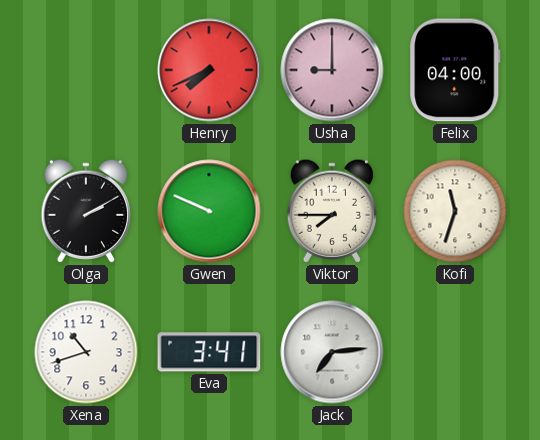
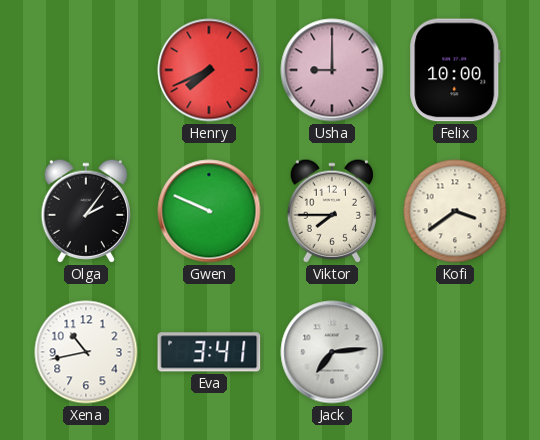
Felix: 04:00 -> 10:00 (455, 70)
Olga: 2:10 -> 2:06 (85, 211)
Kofi: 11:33 -> 3:39 (455, 211)
Xena: 10:42 -> 10:43 (86, 352)
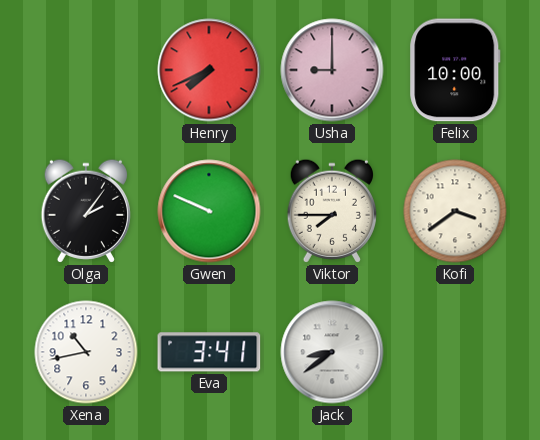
Jack: 7:14 -> 8:39 (332, 352)
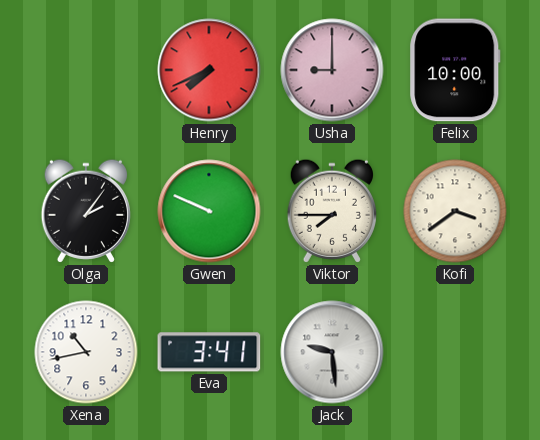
Jack: 8:39 -> 9:29 (332, 352)
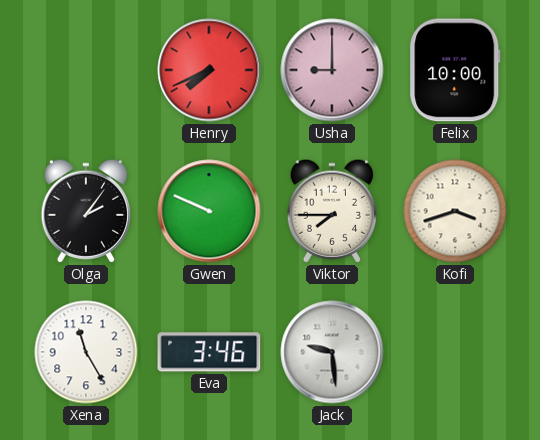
Kofi: 3:39 -> 3:42 (455, 211)
Xena: 10:43 -> 11:25 (86, 352)
Eva: 3:41 -> 3:46 (209, 352)
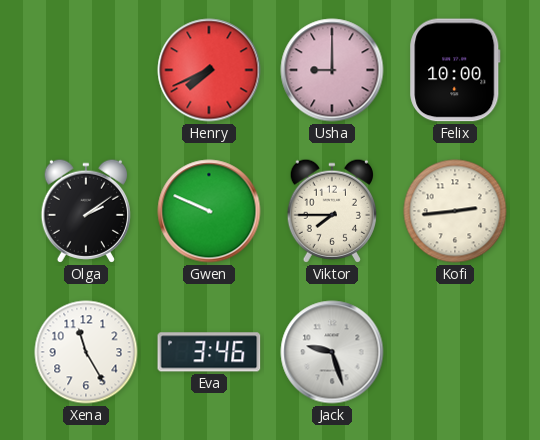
Olga: 2:06 -> 2:09 (85, 211)
Kofi: 3:42 -> 2:44 (455, 211)
Jack: 9:29 -> 9:27 (332, 352)
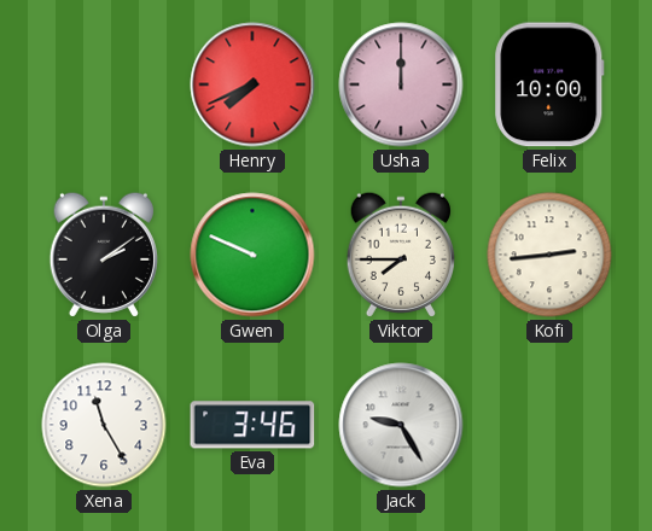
Usha: 9:00 -> 12:00 (401, 84)
Jack: 9:27 -> 9:25 (401, 425)
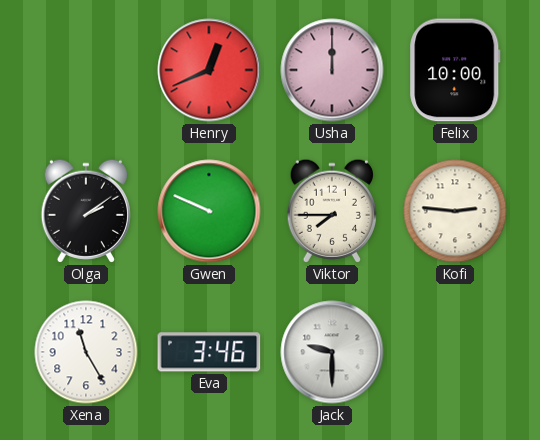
Henry: 7:41 -> 12:41 (209, 70)
Kofi: 2:44 -> 2:46 (455, 211)
Jack: 9:25 -> 9:30 (332, 352)
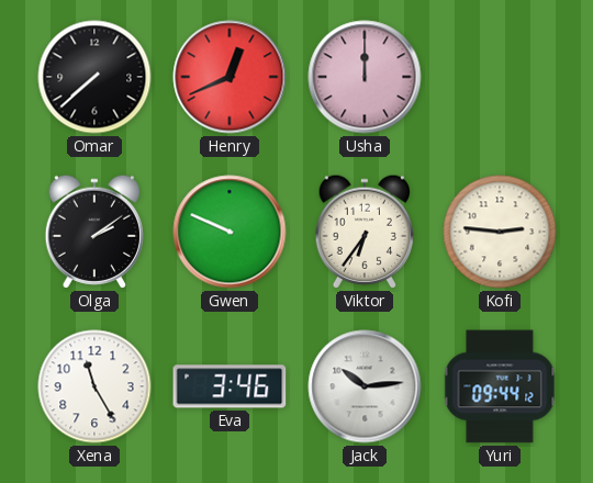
Omar: none -> 7:38 (94, 77)
Felix: 10:00 -> none (455, 70)
Viktor: 7:45 -> 6:36 (363, 232)
Jack: 9:30 -> 10:14 (365, 386)
Yuri: none -> 09:44 (500, 386)
